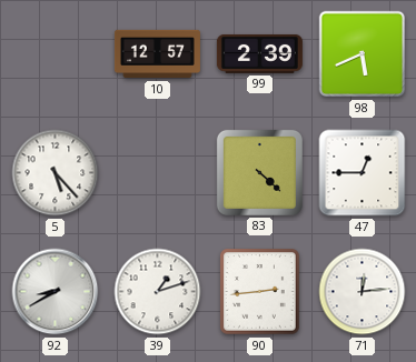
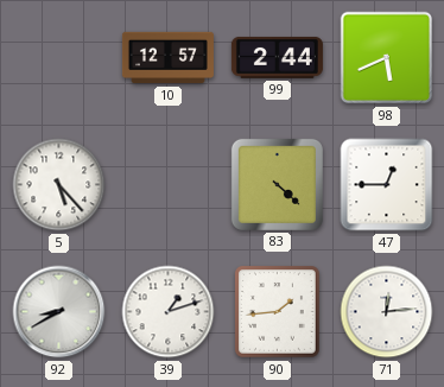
99: 2:39 -> 2:44 (277, 57)
90: 2:44 -> 1:44 (278, 312)
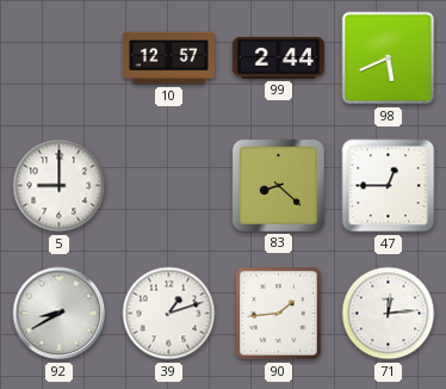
5: 5:23 -> 9:00 (60, 186)
83: 4:22 -> 8:22 (278, 185)
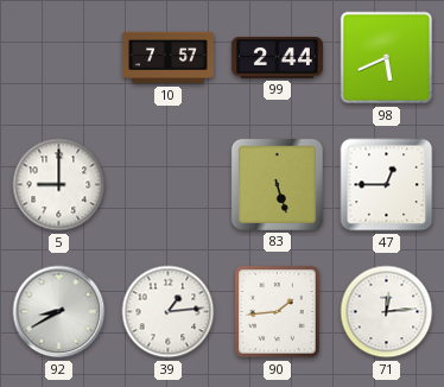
10: 12:57 -> 7:57 (167, 58)
83: 8:22 -> 5:27 (277, 184)
39: 1:12 -> 1:14 (169, 312)
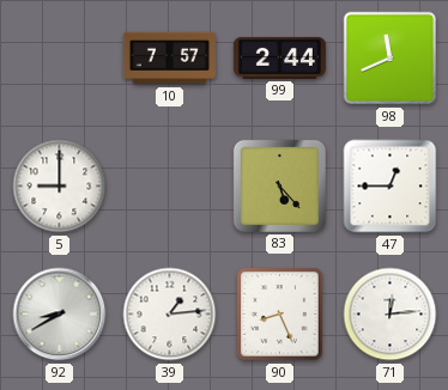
98: 5:41 -> 11:41 (391, 59)
83: 5:27 -> 5:23 (279, 185)
90: 1:44 -> 8:26 (280, 315)
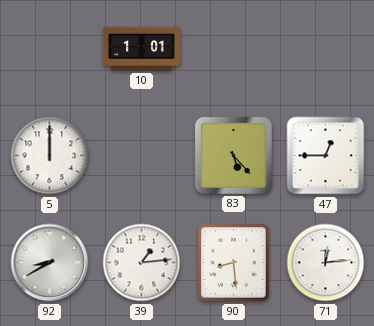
10: 7:57 -> 1:01 (141, 49)
99: 2:44 -> none (279, 57)
98: 11:41 -> none (391, 59)
5: 9:00 -> 12:00 (50, 156)
90: 8:26 -> 8:29 (234, 263)
